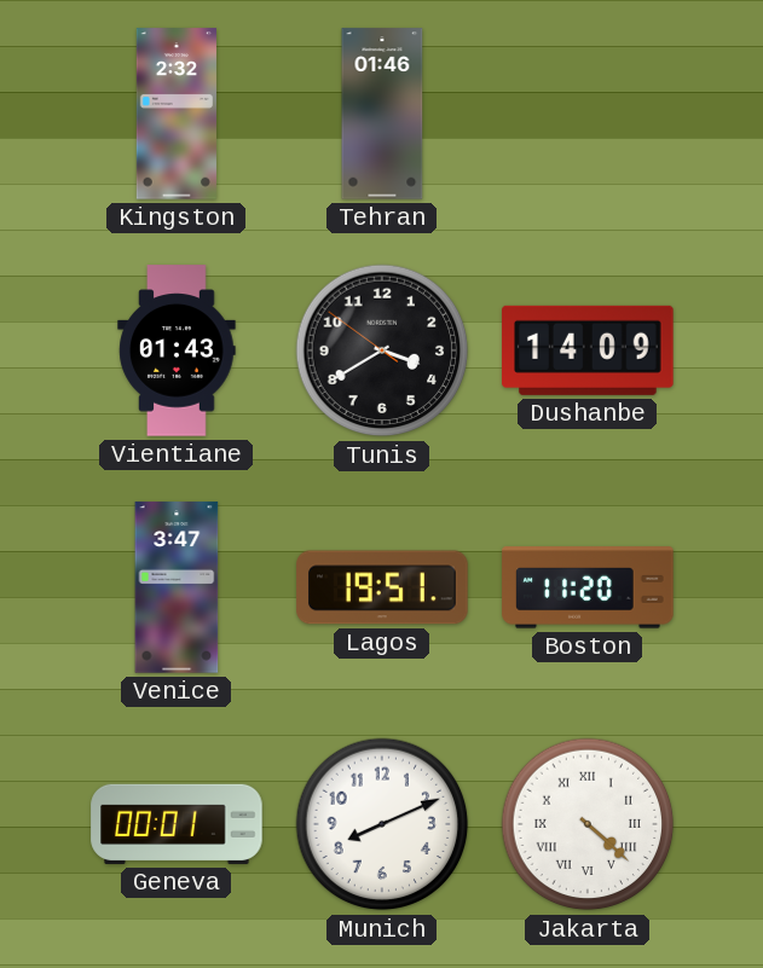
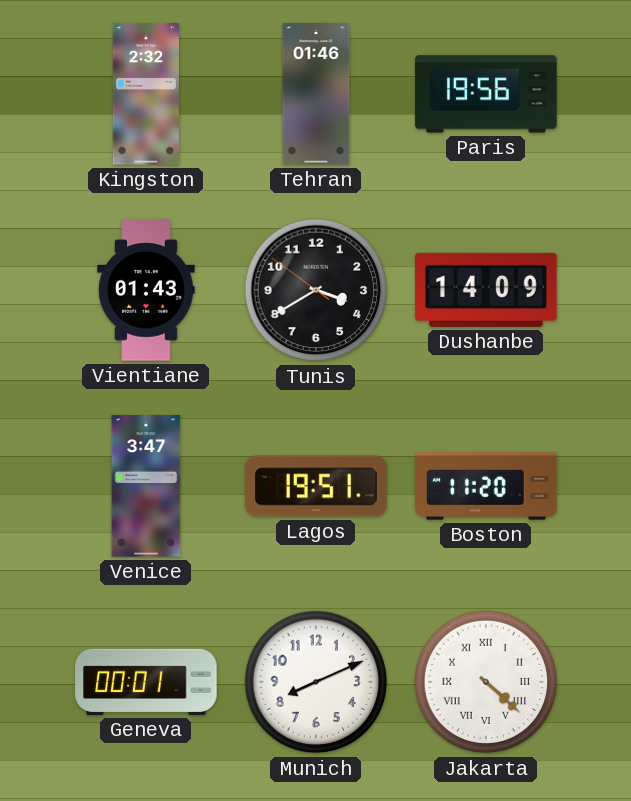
Paris: none -> 19:56 (486, 94)
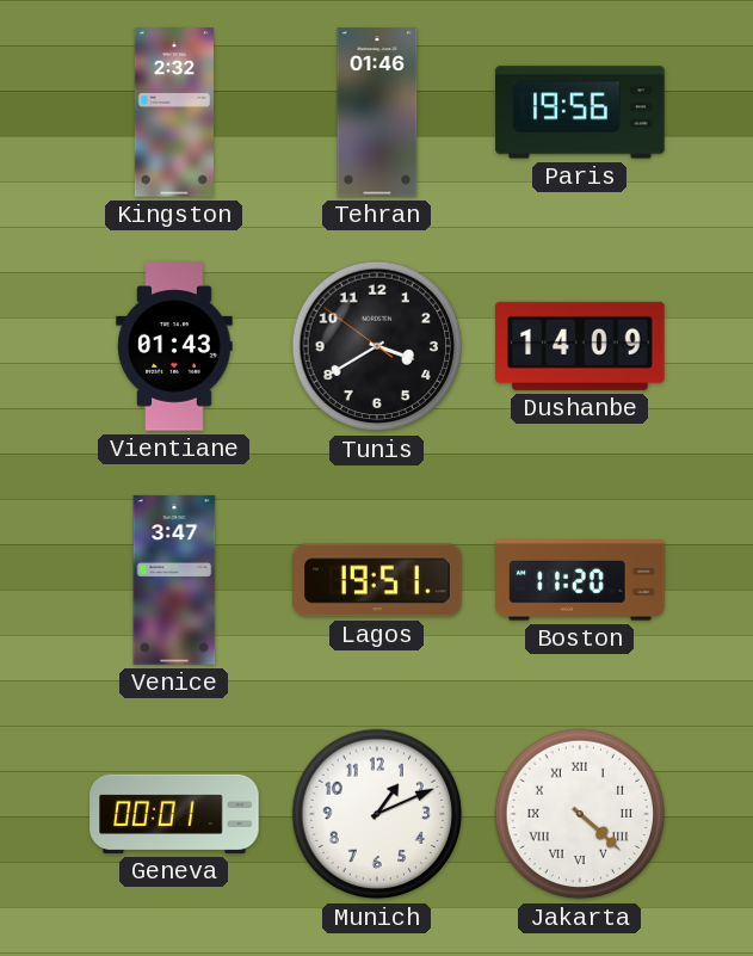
Munich: 8:11 -> 1:11 (377, 814)
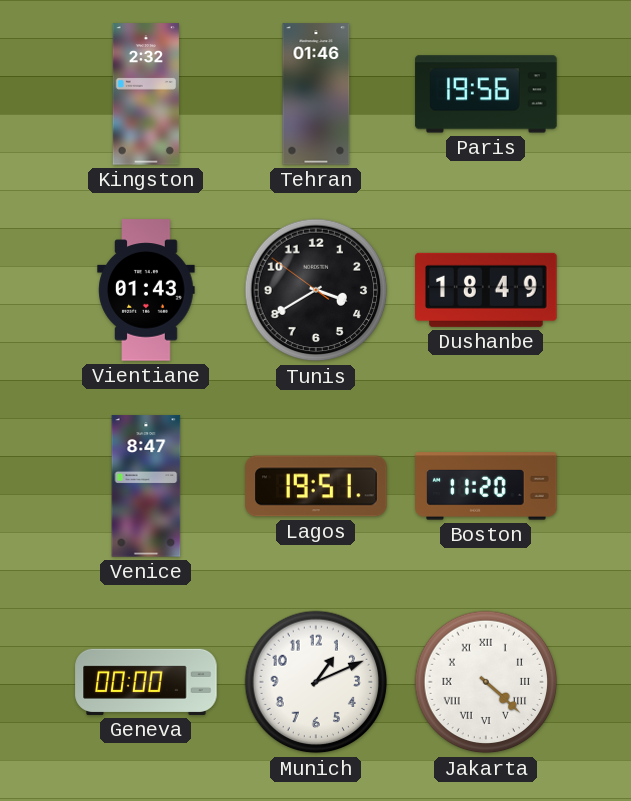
Dushanbe: 14:09 -> 18:49 (486, 290)
Venice: 3:47 -> 8:47 (146, 486)
Geneva: 00:01 -> 00:00 (146, 682)
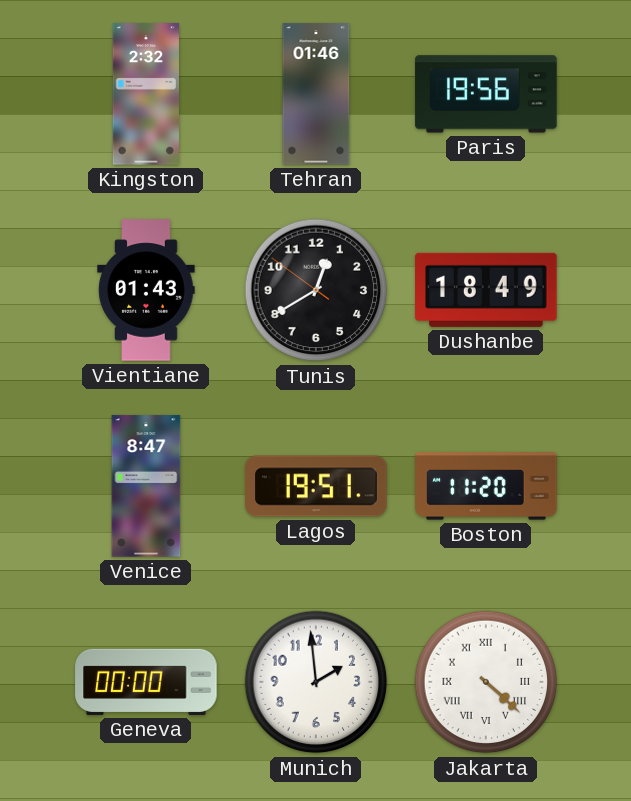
Tunis: 3:39 -> 12:39 (316, 290)
Munich: 1:11 -> 1:59 (316, 682)
